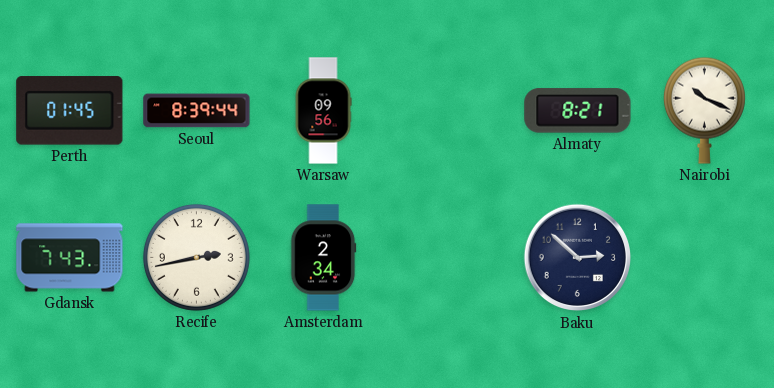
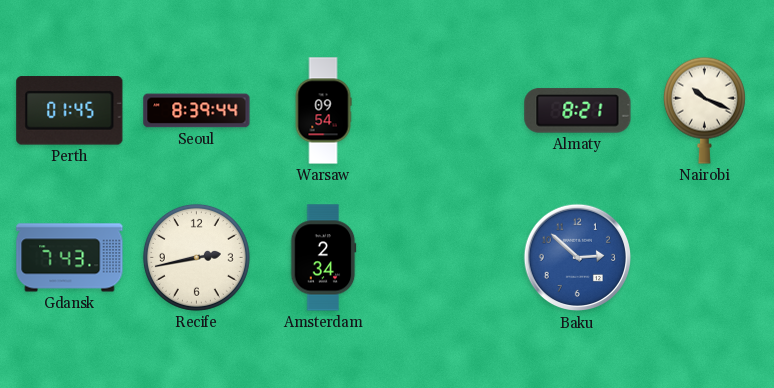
Warsaw: 09:56 -> 09:54 (323, 111)
Baku dial: navy -> blue (578, 258)
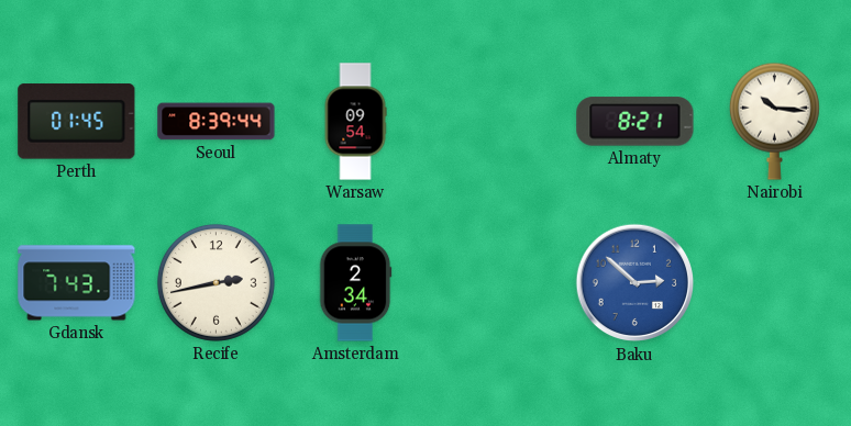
Nairobi: 10:19 -> 10:16 (774, 121)
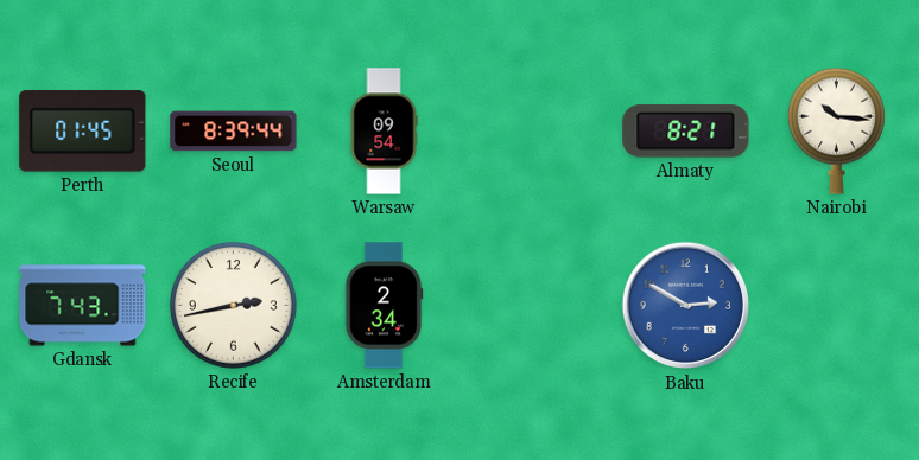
Baku: 2:52 -> 2:50 (686, 306)
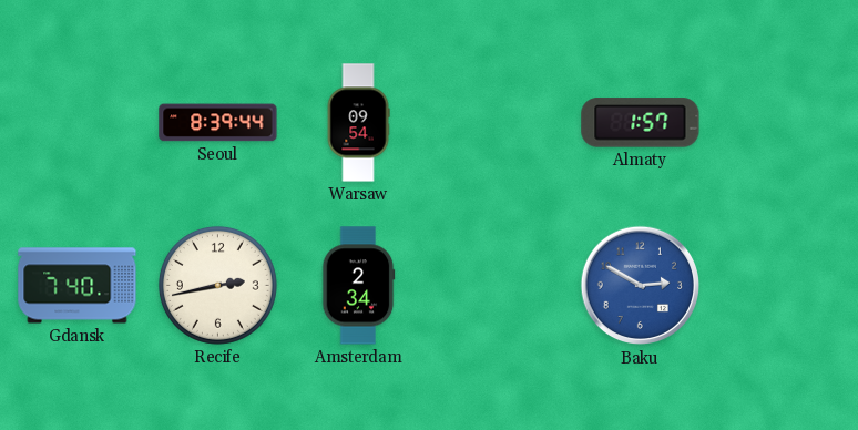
Perth: 01:45 -> none (83, 132)
Almaty: 8:21 -> 1:57 (641, 123)
Nairobi: 10:16 -> none (836, 130)
Gdansk: 7:43 -> 7:40 (78, 286)
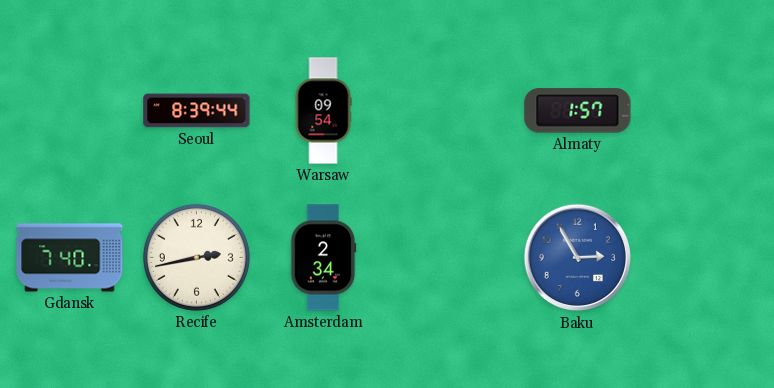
Baku: 2:50 -> 2:55 (578, 258)
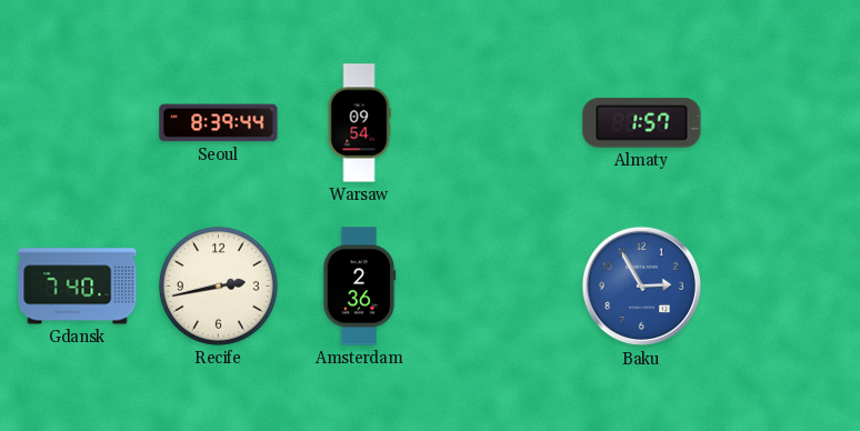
Amsterdam: 2:34 -> 2:36 (359, 287)
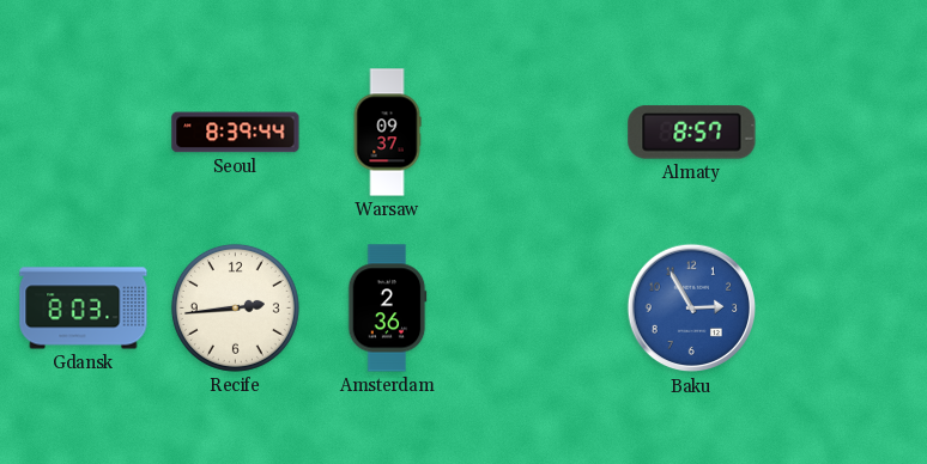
Warsaw: 09:54 -> 09:37 (387, 133)
Almaty: 1:57 -> 8:57 (692, 133)
Gdansk: 7:40 -> 8:03 (84, 309)
Recife: 2:43 -> 2:44 (235, 307)
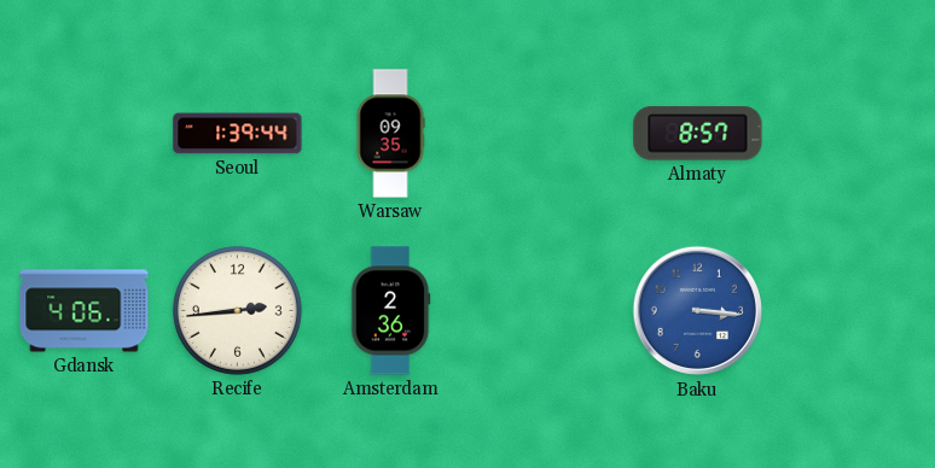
Seoul: 8:39 -> 1:39 (238, 134)
Warsaw: 09:37 -> 09:35 (390, 134)
Gdansk: 8:03 -> 4:06 (85, 311)
Baku: 2:55 -> 3:16 (698, 311)
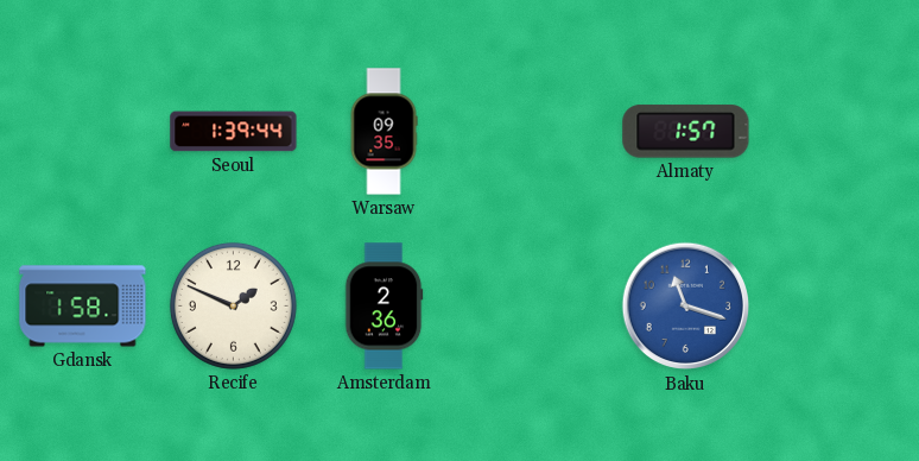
Almaty: 8:57 -> 1:57 (686, 132)
Gdansk: 4:06 -> 1:58 (83, 307)
Recife: 2:44 -> 1:49 (233, 305)
Baku: 3:16 -> 11:18 (686, 307)
